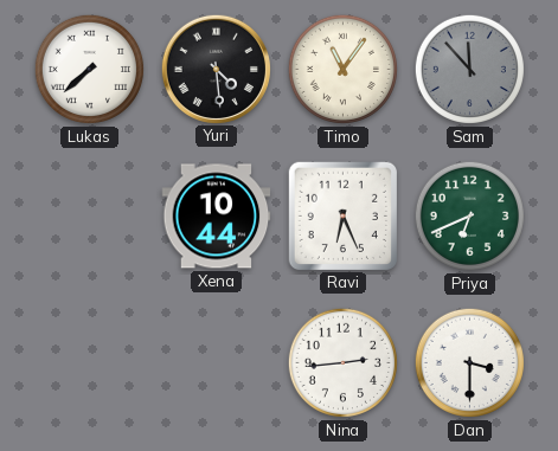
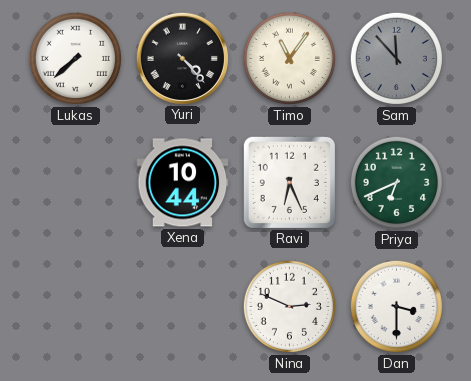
Yuri: 4:29 -> 4:23 (182, 58)
Nina: 2:44 -> 2:49 (289, 306)
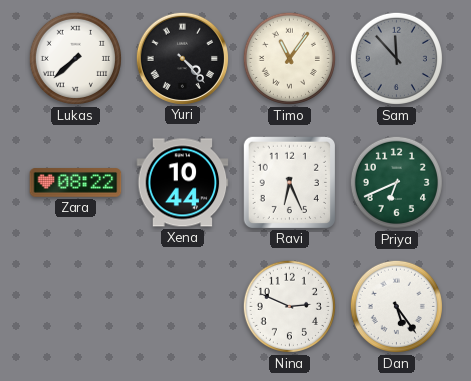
Zara: none -> 08:22 (76, 183)
Dan: 3:30 -> 5:24 (396, 306)
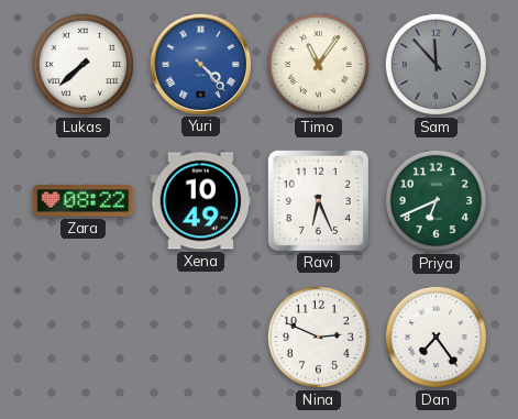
Yuri dial: black -> blue (200, 64)
Xena: 10:44 -> 10:49 (201, 201)
Dan: 5:24 -> 7:24 (436, 337)
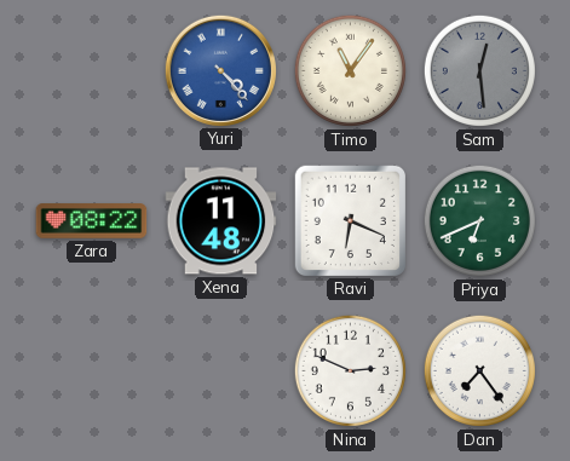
Lukas: 7:38 -> none (82, 64)
Sam: 11:53 -> 12:29 (479, 70)
Xena: 10:49 -> 11:48 (221, 221)
Ravi: 6:26 -> 6:19 (350, 220)
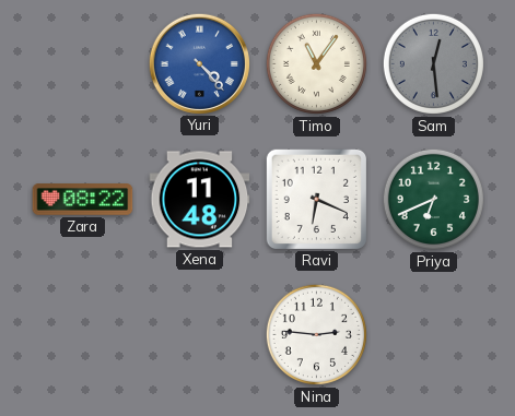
Nina: 2:49 -> 2:46 (316, 334)
Dan: 7:24 -> none (479, 370)
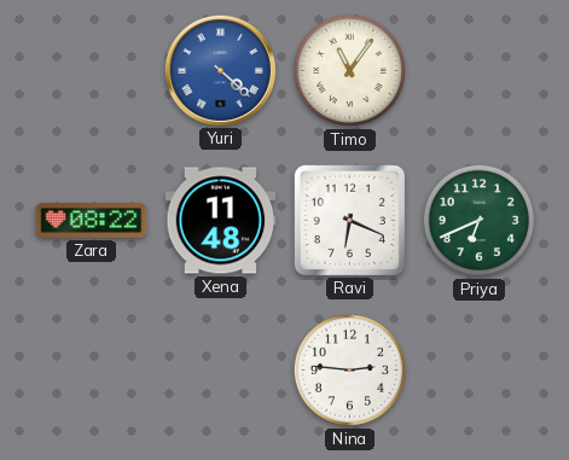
Yuri: 4:23 -> 4:22 (220, 70)
Sam: 12:29 -> none (433, 63)
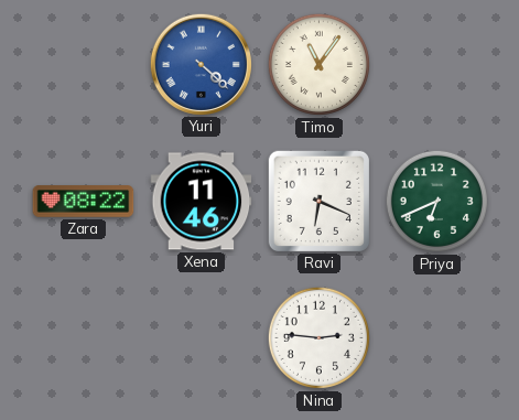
Xena: 11:48 -> 11:46 (202, 202)
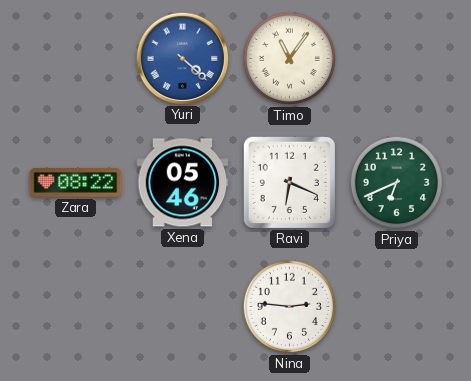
Xena: 11:46 -> 05:46 (183, 183)
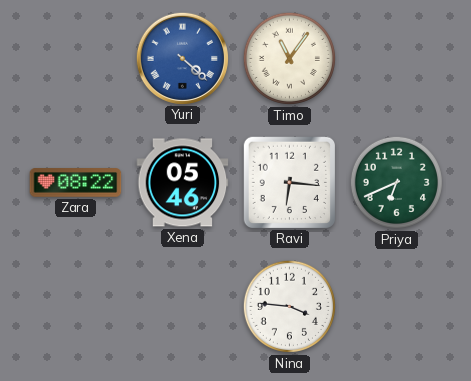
Ravi: 6:19 -> 6:16 (289, 182)
Nina: 2:46 -> 3:46 (289, 306)
